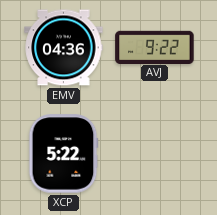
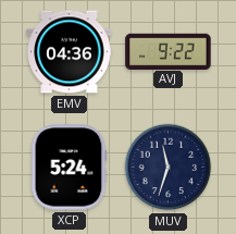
XCP: 5:22 -> 5:24 (70, 168)
MUV: none -> 11:33 (169, 168)
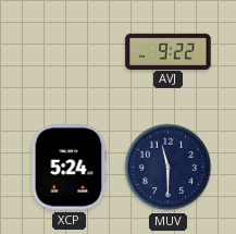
EMV: 04:36 -> none (70, 52)
MUV: 11:33 -> 11:30 (169, 168)
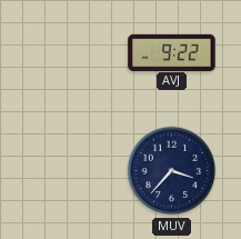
XCP: 5:24 -> none (70, 168)
MUV: 11:30 -> 3:37 (172, 171)
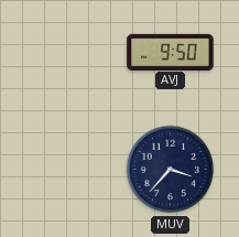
AVJ: 9:22 -> 9:50 (171, 52)
